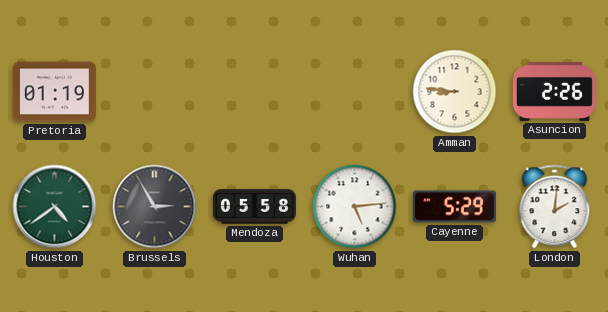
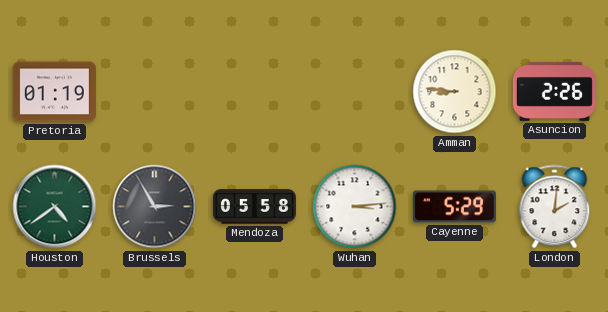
Wuhan: 5:14 -> 3:14 (355, 207)
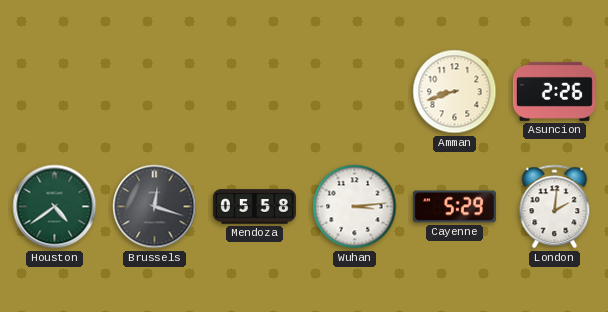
Pretoria: 01:19 -> none (54, 92)
Amman: 8:46 -> 8:42 (455, 92)
Brussels: 2:55 -> 12:18 (155, 207)
